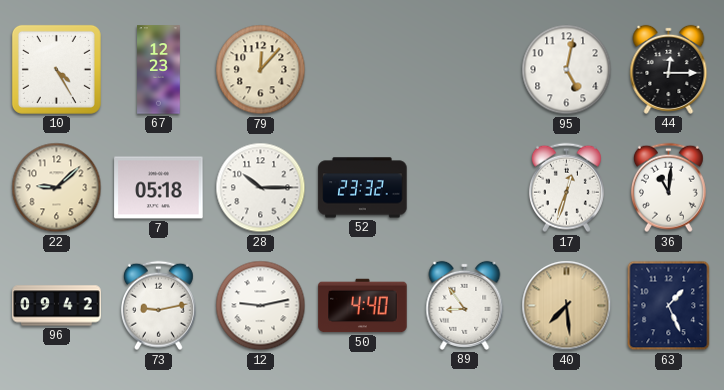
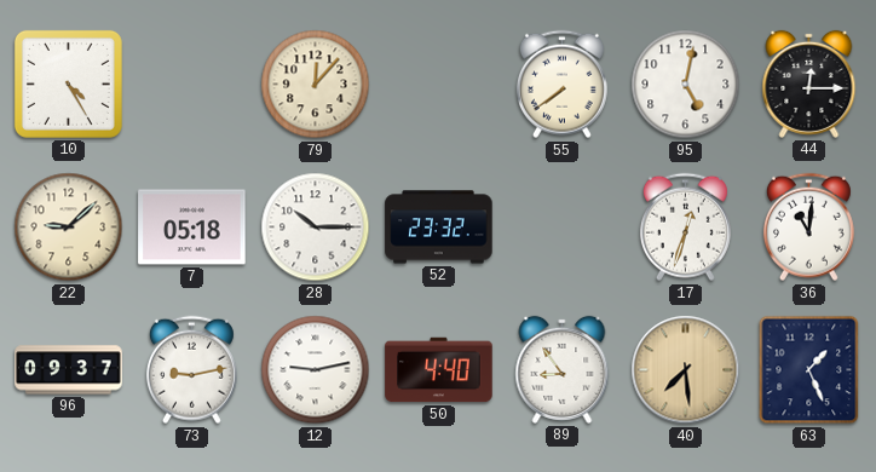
67: 12:23 -> none (159, 70)
55: none -> 7:39 (561, 85)
96: 09:42 -> 09:37 (69, 370)
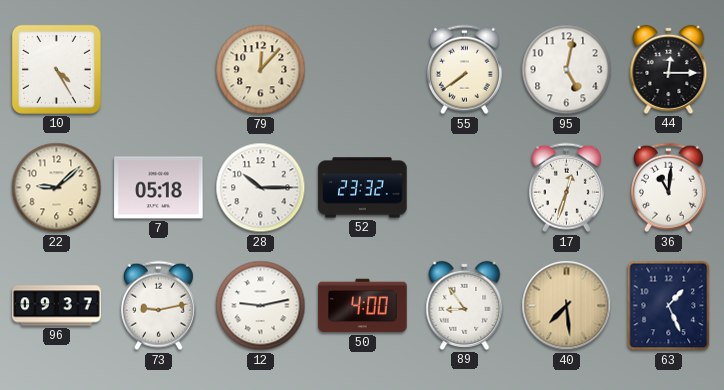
50: 4:40 -> 4:00 (363, 306)
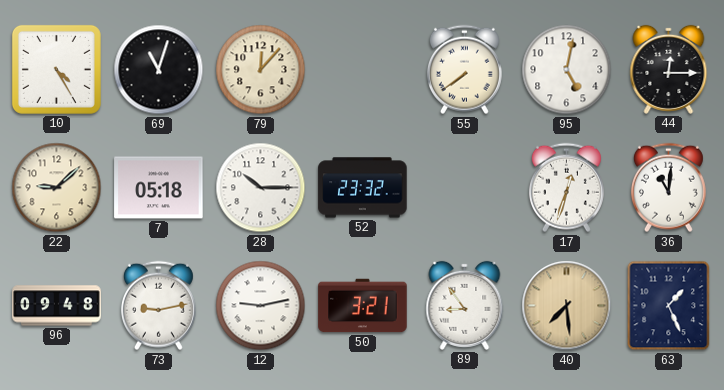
69: none -> 11:03 (159, 70)
96: 09:37 -> 09:48 (57, 306)
50: 4:00 -> 3:21 (363, 306)
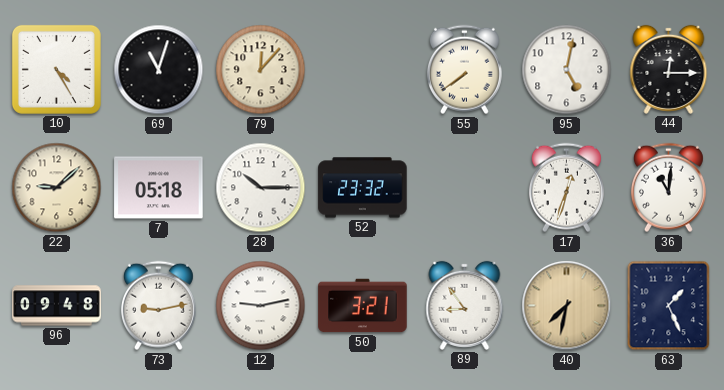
40: 7:29 -> 7:32 (567, 306)
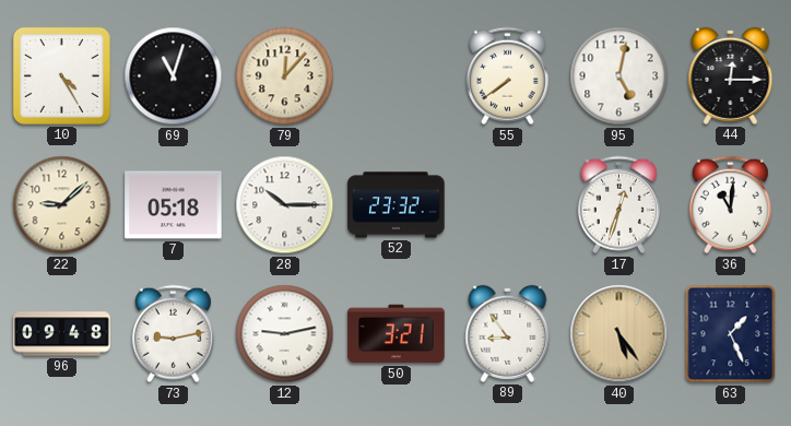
40: 7:32 -> 5:24 (619, 334)
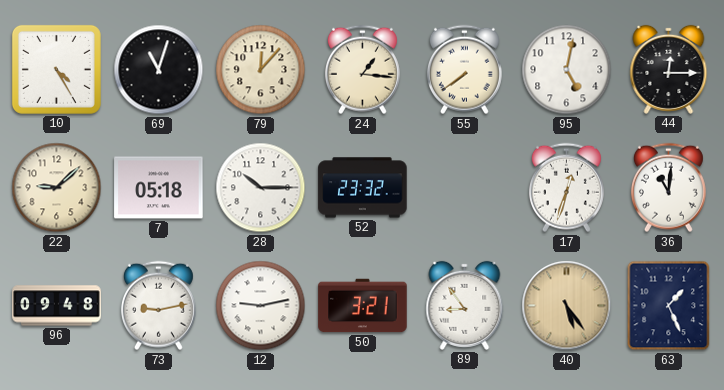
24: none -> 1:16 (362, 70)
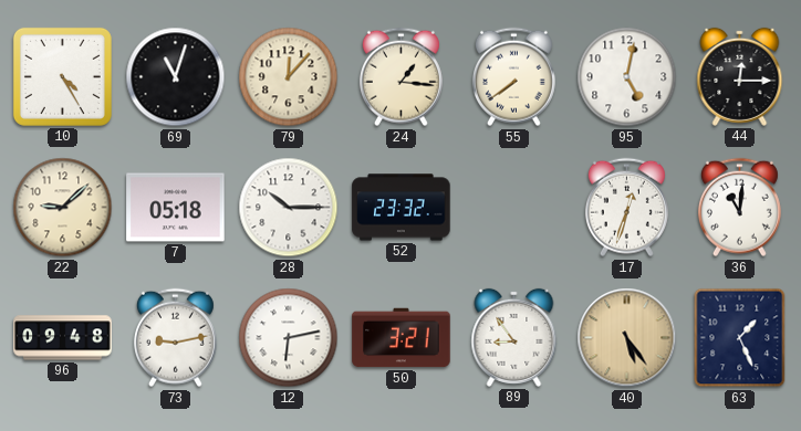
12: 9:13 -> 6:13 (289, 338)
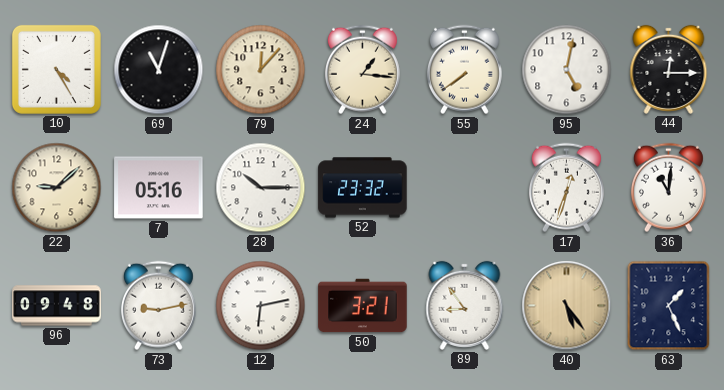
7: 05:18 -> 05:16 (159, 188)
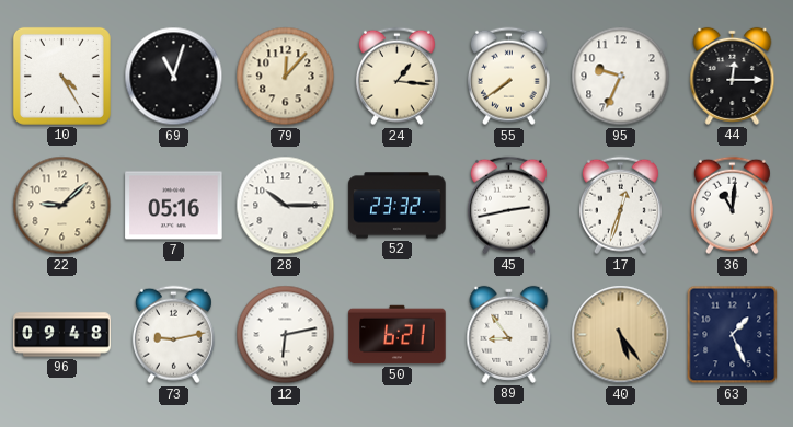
95: 5:02 -> 9:34 (621, 77)
45: none -> 2:43 (508, 206)
50: 3:21 -> 6:21 (398, 335)
